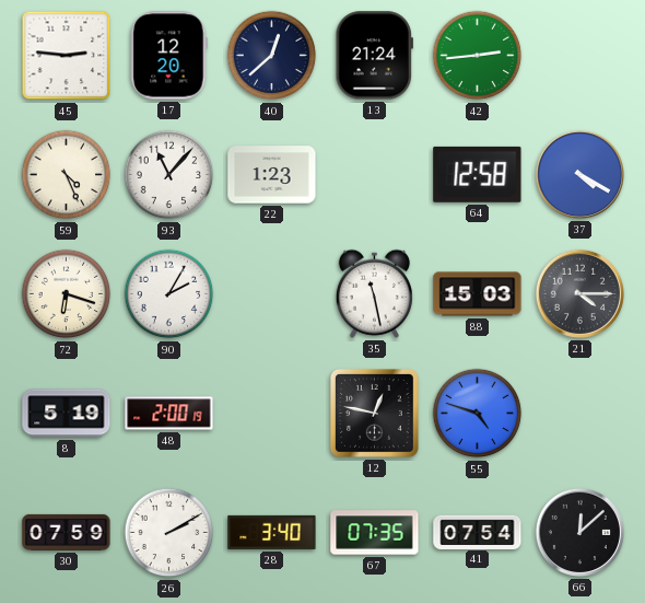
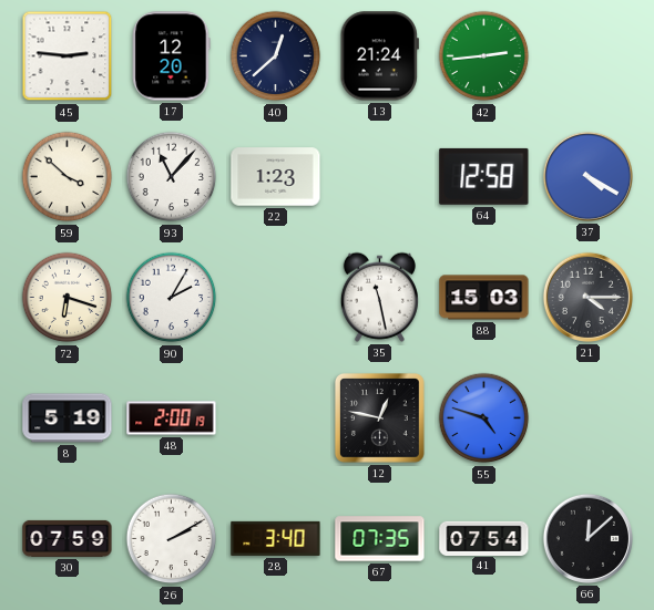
59: 4:26 -> 3:52 (68, 177)
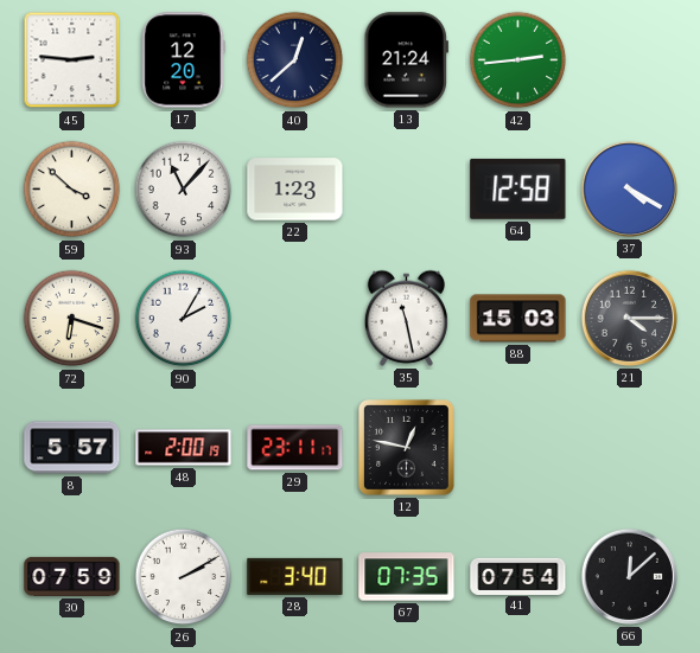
8: 5:19 -> 5:57 (72, 448)
29: none -> 23:11 (295, 448)
55: 4:48 -> none (484, 418)
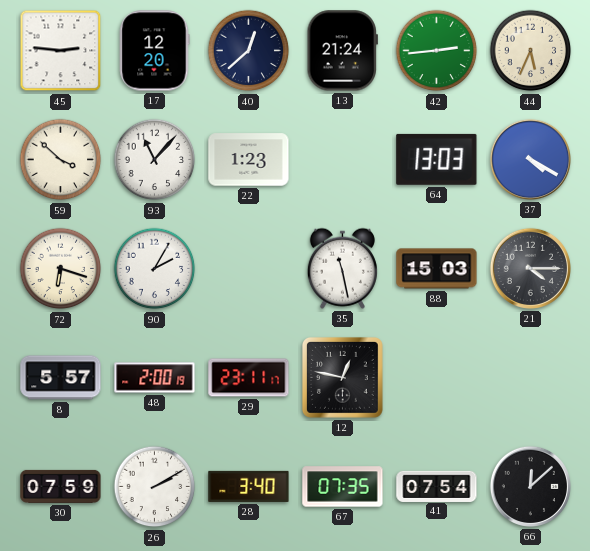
44: none -> 5:34 (531, 51)
64: 12:58 -> 13:03 (437, 159)
